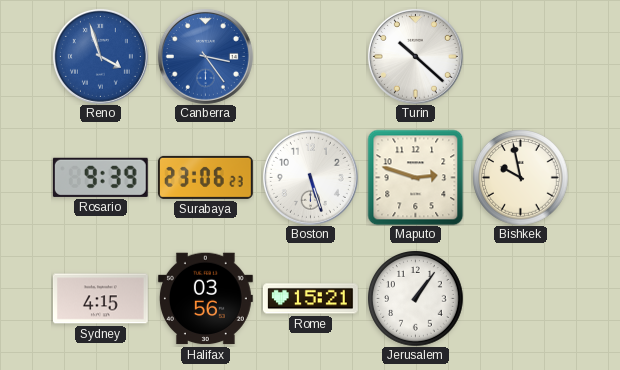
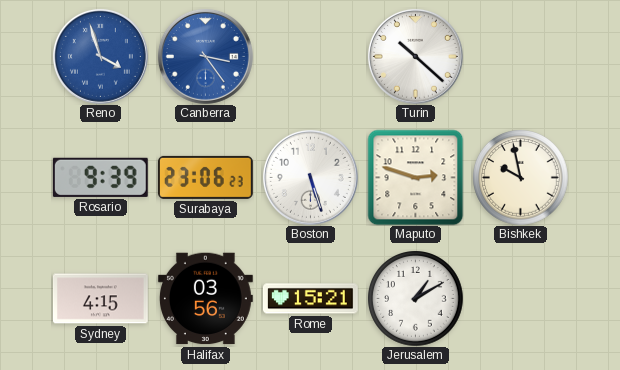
Jerusalem: 1:06 -> 1:10 (415, 298)
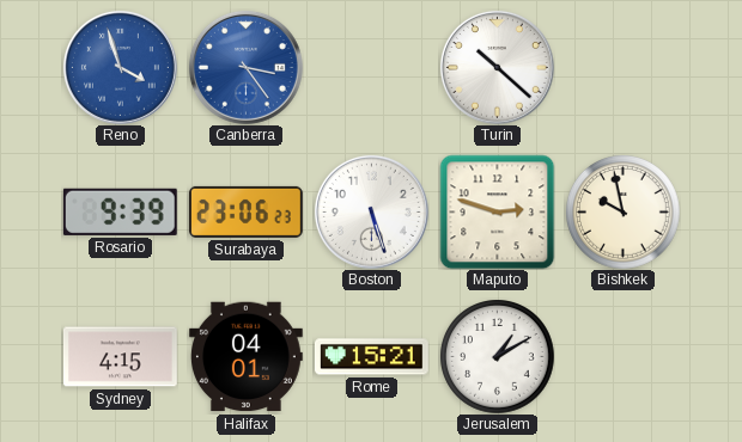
Halifax: 03:56 -> 04:01 (245, 357)
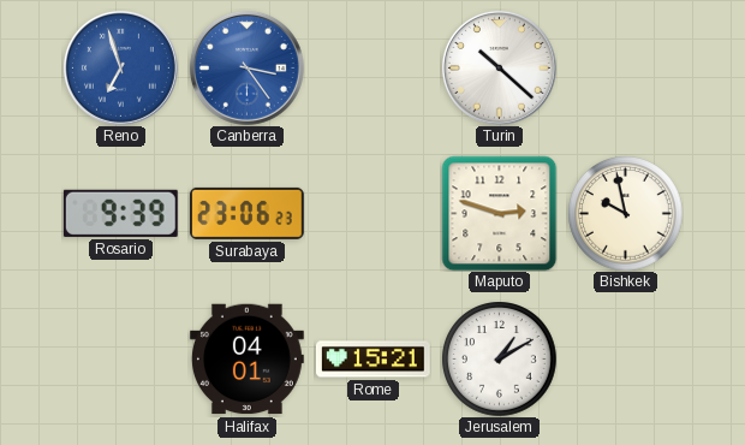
Reno: 3:57 -> 6:57 (120, 67)
Boston: 5:27 -> none (371, 211)
Sydney: 4:15 -> none (120, 357)
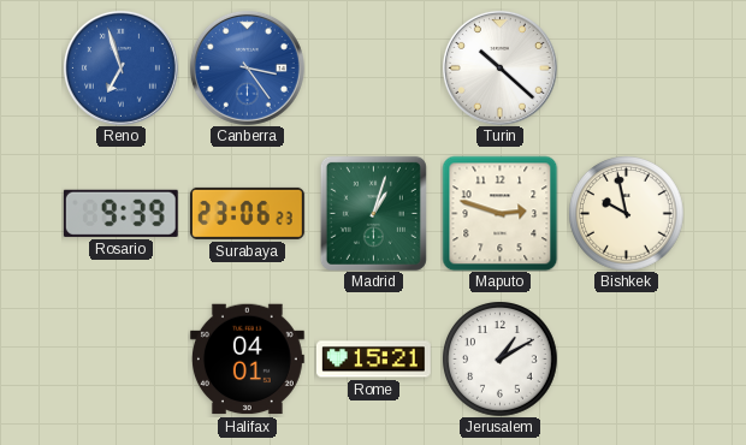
Madrid: none -> 1:03 (373, 213)
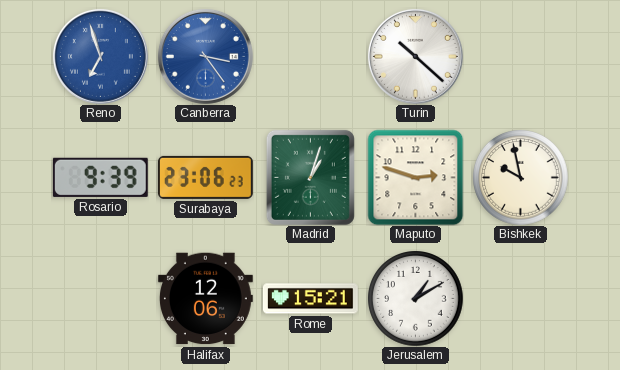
Halifax: 04:01 -> 12:06 (205, 299)
